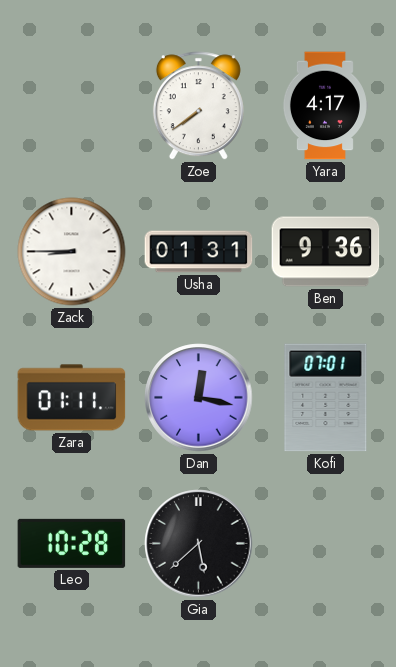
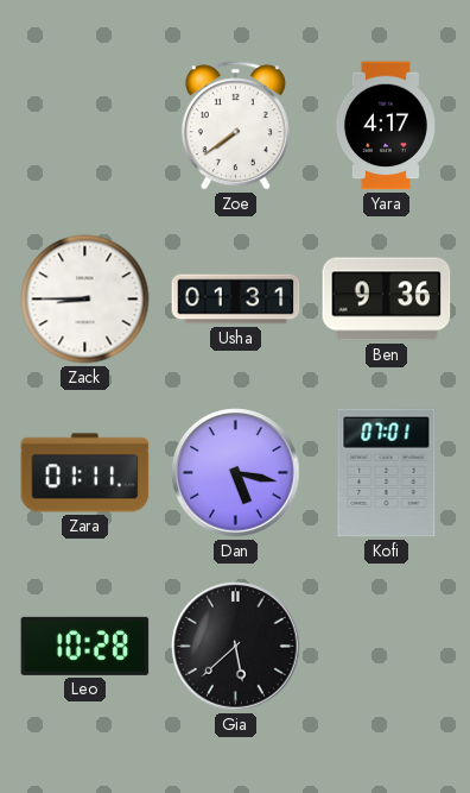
Dan: 12:17 -> 5:17 (236, 473)
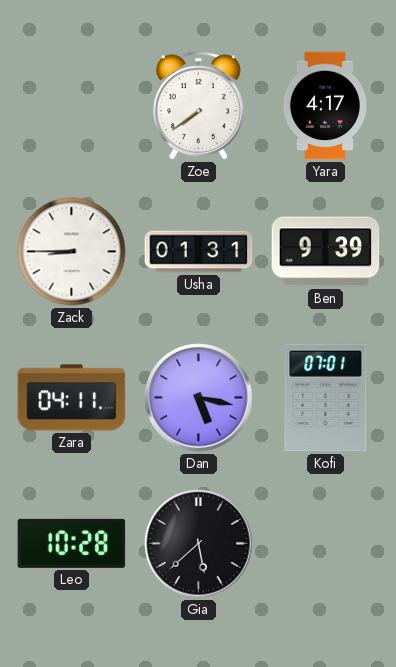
Ben: 9:36 -> 9:39 (326, 252)
Zara: 01:11 -> 04:11 (72, 398)
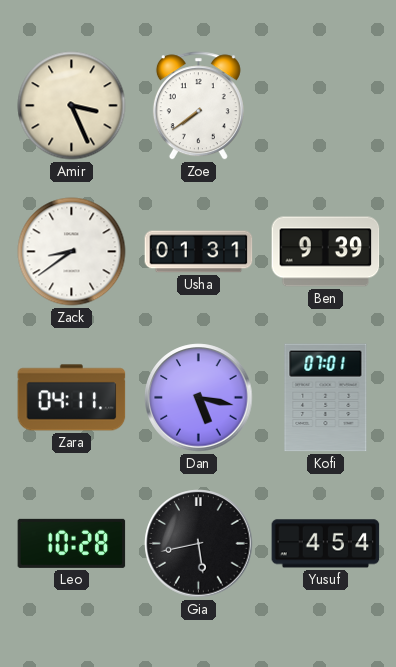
Amir: none -> 3:26 (72, 106)
Yara: 4:17 -> none (325, 106)
Zack: 8:45 -> 8:39 (72, 252)
Gia: 5:38 -> 5:43 (199, 544)
Yusuf: none -> 4:54 (326, 544)
